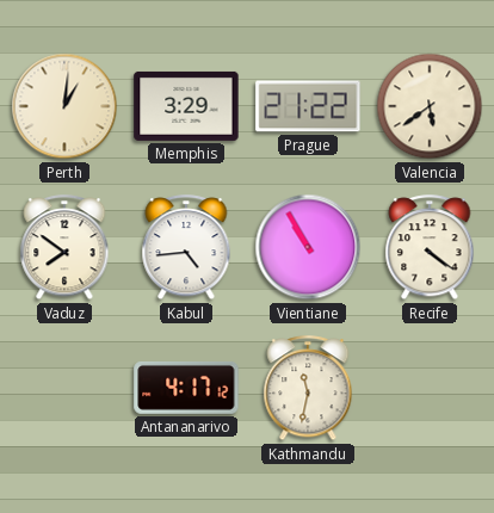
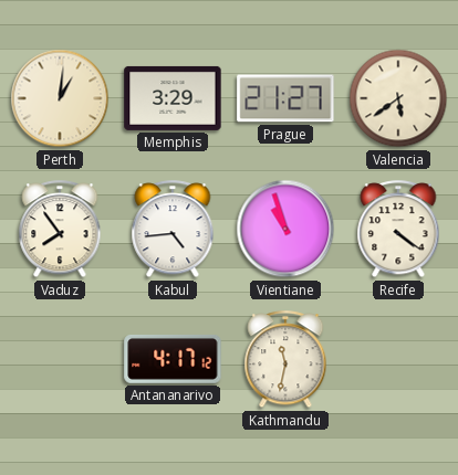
Prague: 21:22 -> 21:27 (285, 98)
Vaduz: 7:51 -> 7:54 (60, 230)
Vientiane: 10:55 -> 10:57 (285, 229)
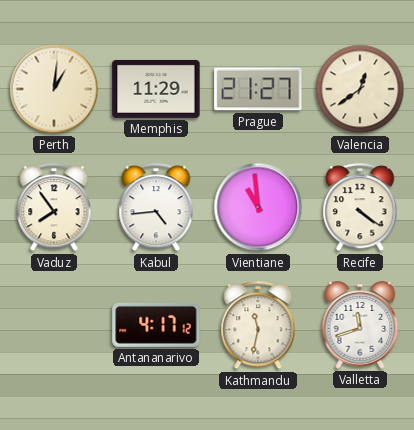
Memphis: 3:29 -> 11:29 (156, 89)
Valencia: 5:39 -> 12:39 (360, 89)
Vientiane: 10:57 -> 10:59 (258, 207)
Valletta: none -> 11:42 (360, 325)
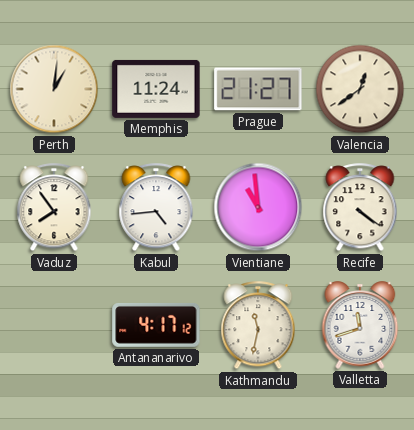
Memphis: 11:29 -> 11:24 (156, 89)
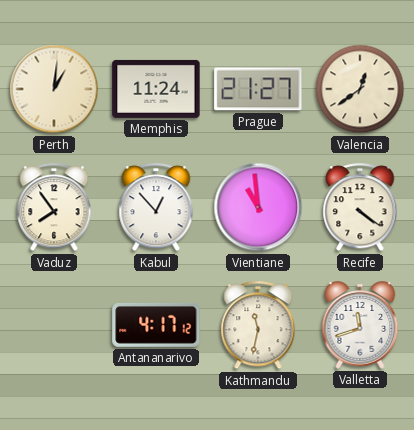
Kabul: 4:44 -> 12:53 (156, 208)
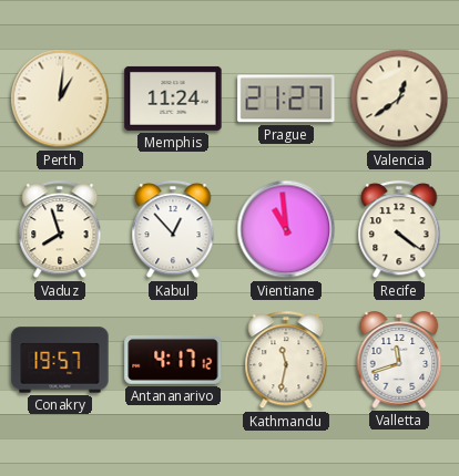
Vaduz: 7:54 -> 7:57 (60, 230)
Conakry: none -> 19:57 (60, 360)
